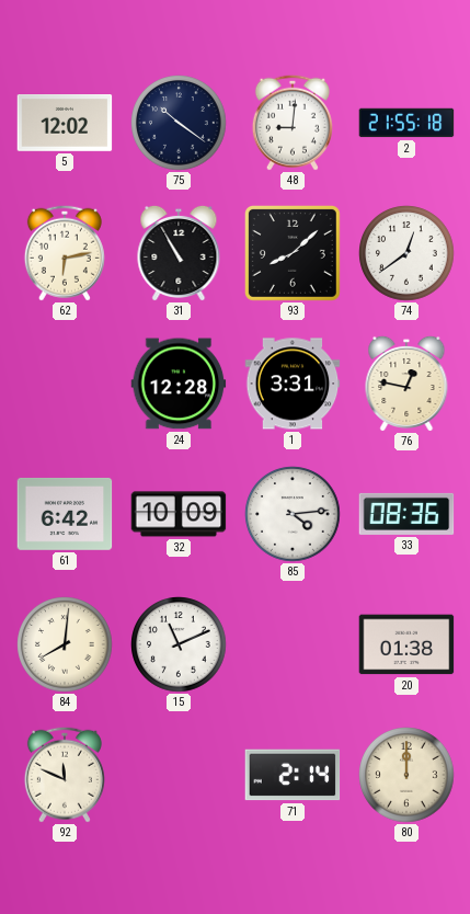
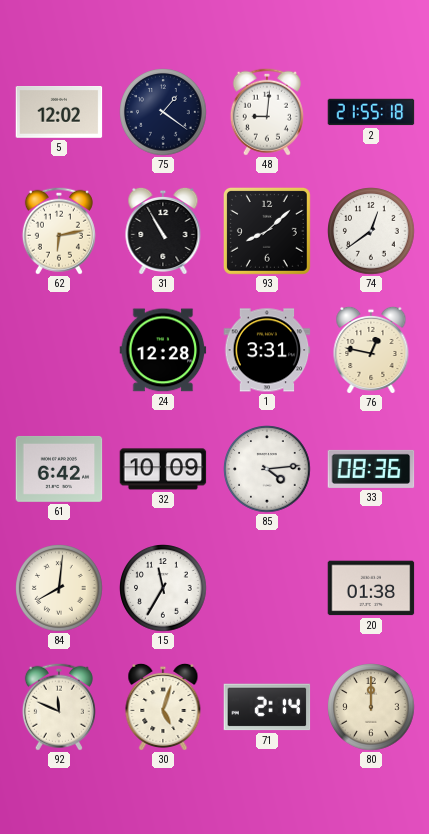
75: 10:21 -> 1:21 (163, 112)
15: 11:11 -> 11:35 (163, 588)
30: none -> 5:03 (163, 706)
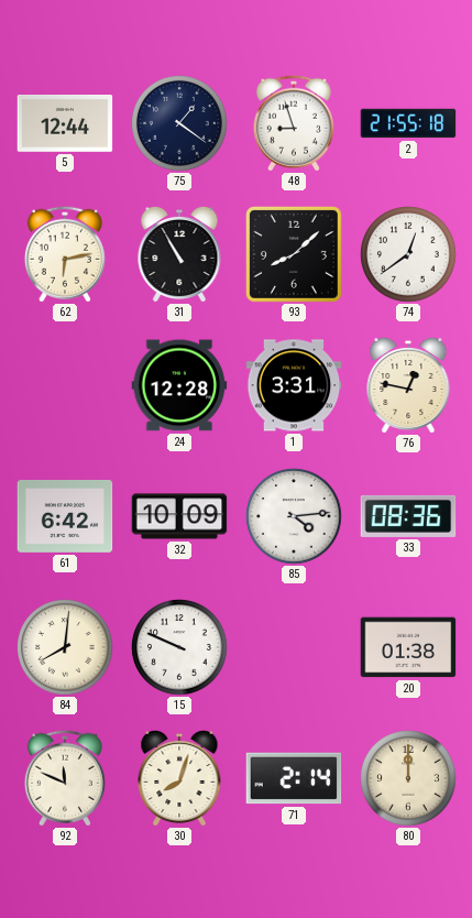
5: 12:02 -> 12:44 (65, 124)
48: 9:01 -> 8:57 (294, 123)
15: 11:35 -> 9:49 (179, 647)
30: 5:03 -> 8:03 (179, 777)
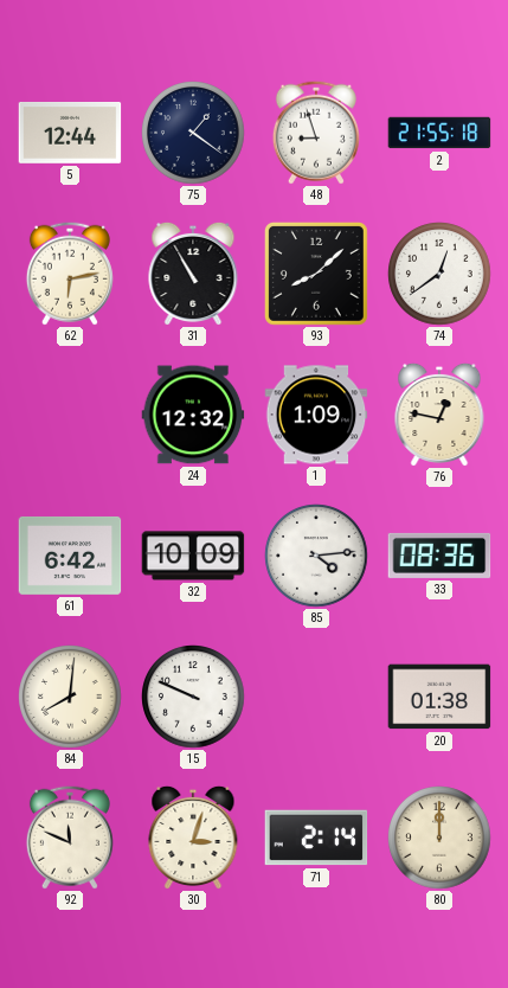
24: 12:28 -> 12:32 (193, 415)
1: 3:31 -> 1:09 (316, 415)
30: 8:03 -> 3:03 (193, 836)
